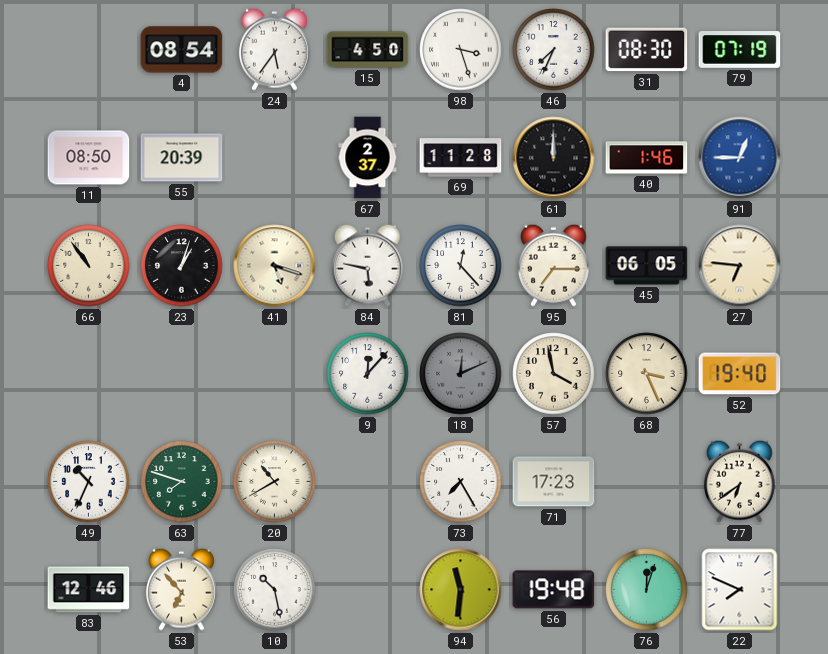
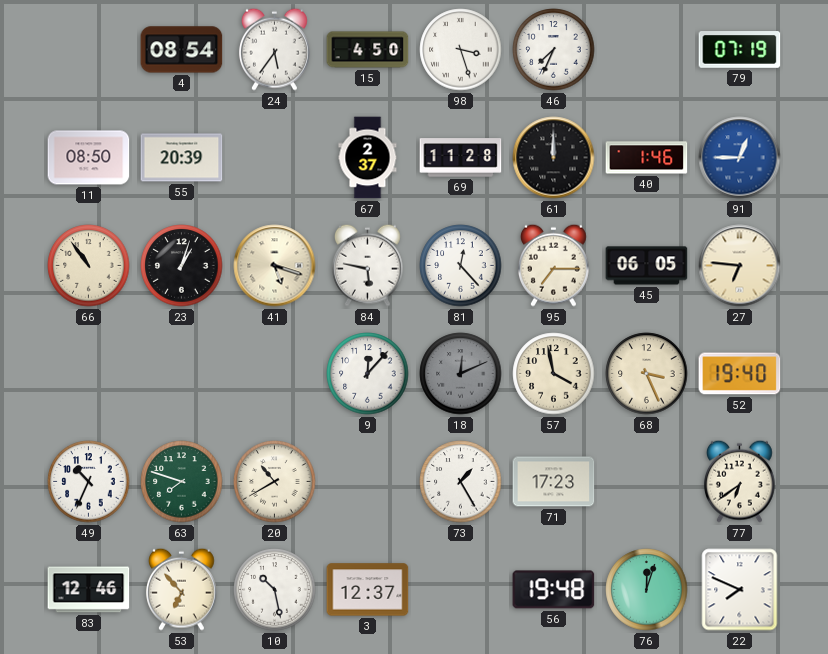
31: 08:30 -> none (647, 50)
73: 7:25 -> 1:25 (461, 482)
3: none -> 12:37 (368, 590)
94: 11:31 -> none (461, 590)
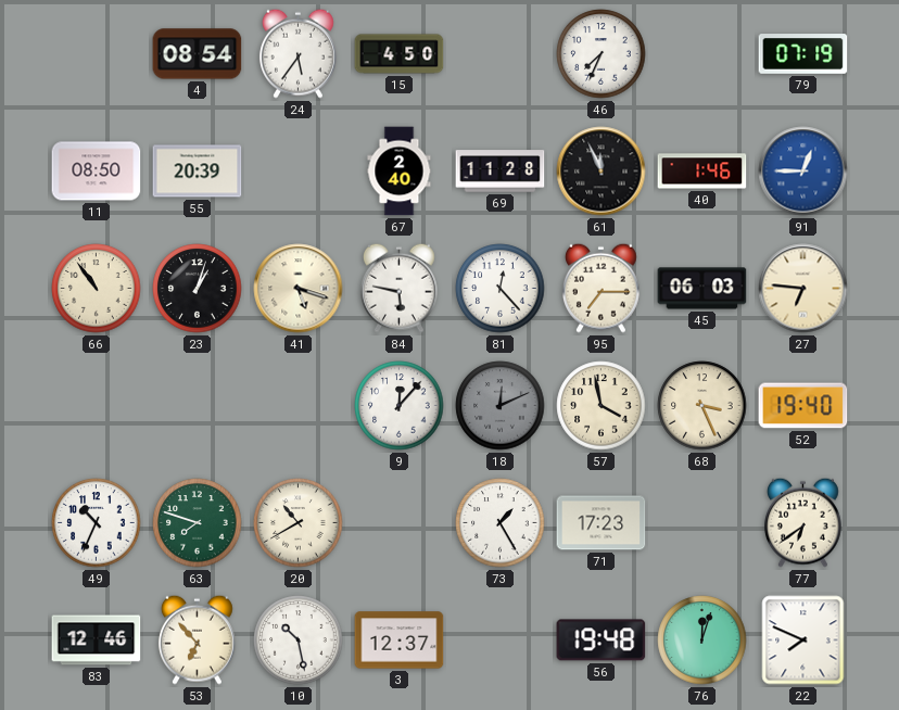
98: 3:27 -> none (461, 50)
67: 2:37 -> 2:40 (400, 172)
61: 12:00 -> 11:56 (602, 172)
45: 06:05 -> 06:03 (702, 289)
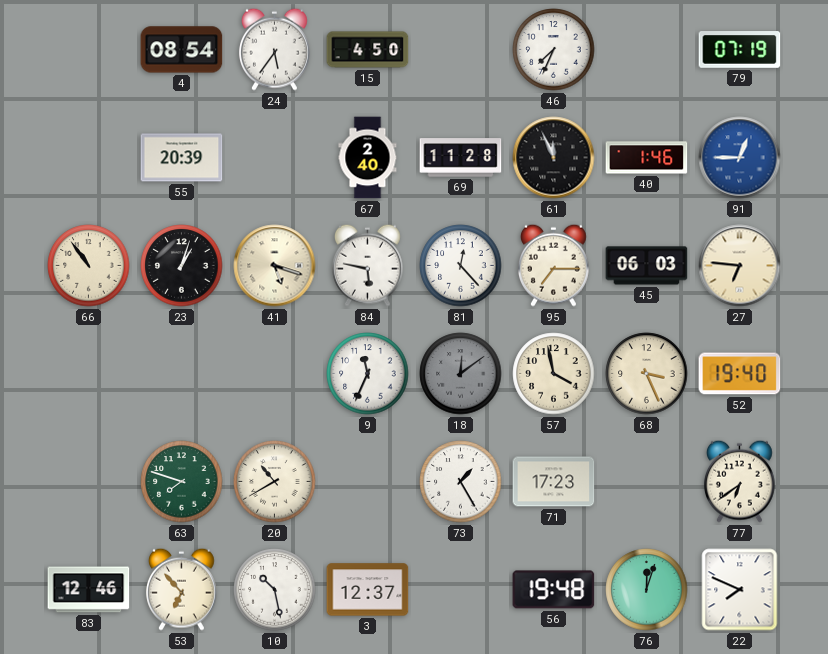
11: 08:50 -> none (97, 172)
9: 12:07 -> 11:34 (368, 374)
18: 12:11 -> 12:09 (461, 374)
49: 10:34 -> none (97, 523)
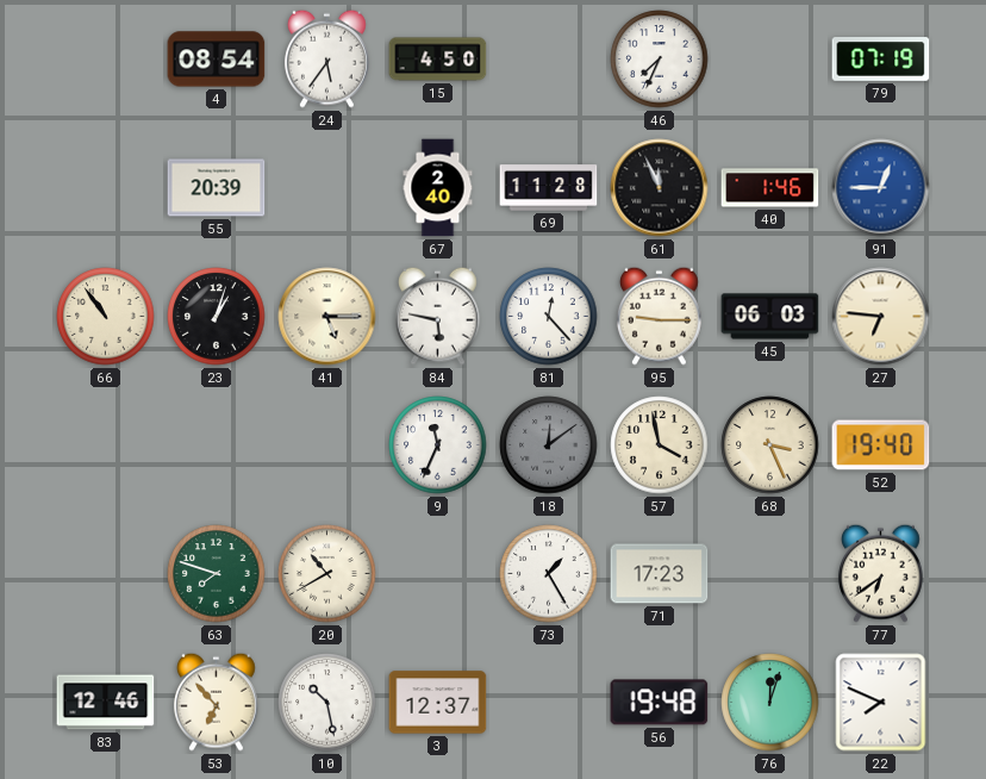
41: 5:18 -> 5:15 (327, 317)
95: 7:15 -> 9:15 (659, 316)
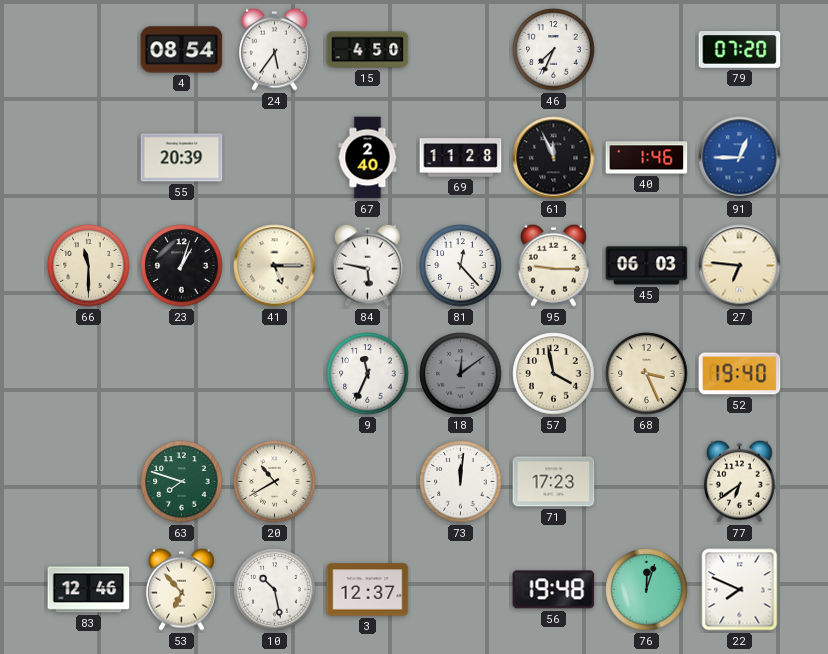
79: 07:19 -> 07:20 (740, 50)
66: 10:54 -> 11:30 (89, 266)
73: 1:25 -> 12:01 (461, 482)
